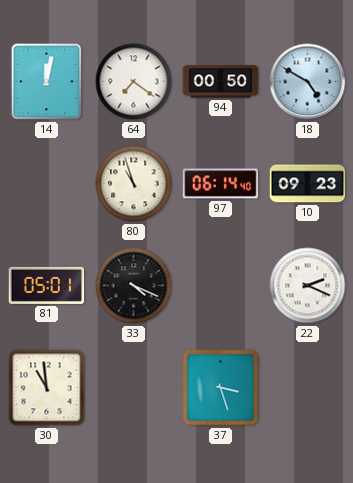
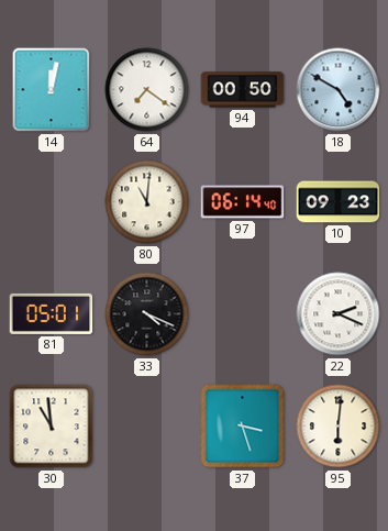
80: 10:57 -> 11:01 (147, 202)
95: none -> 6:01 (339, 427)
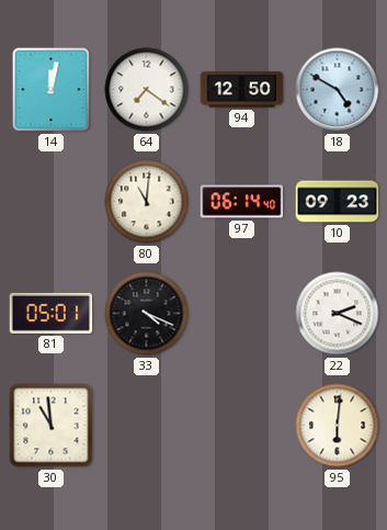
94: 00:50 -> 12:50 (242, 90)
37: 3:27 -> none (243, 427)
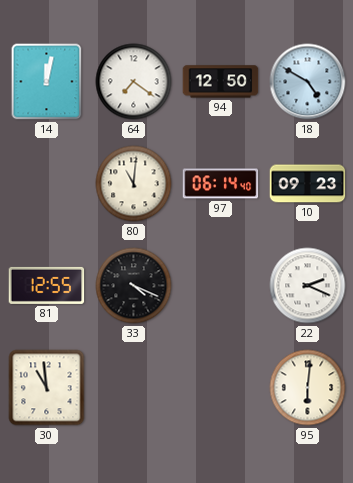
81: 05:01 -> 12:55 (47, 285)
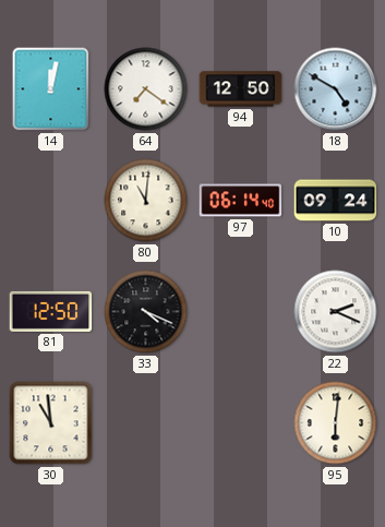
10: 09:23 -> 09:24 (336, 201)
81: 12:55 -> 12:50 (51, 311)
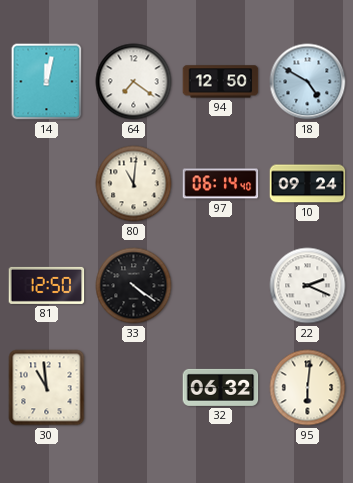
33: 4:19 -> 4:21 (134, 286)
32: none -> 06:32 (221, 387)
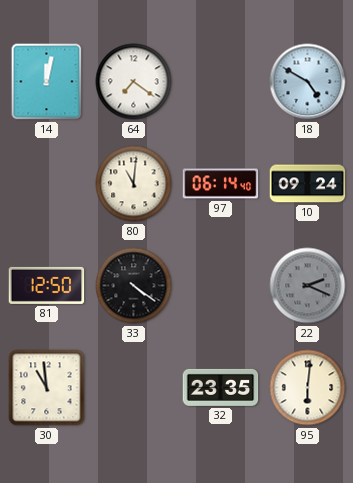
94: 12:50 -> none (221, 82)
22 dial: white -> grey (308, 286)
32: 06:32 -> 23:35 (221, 387)
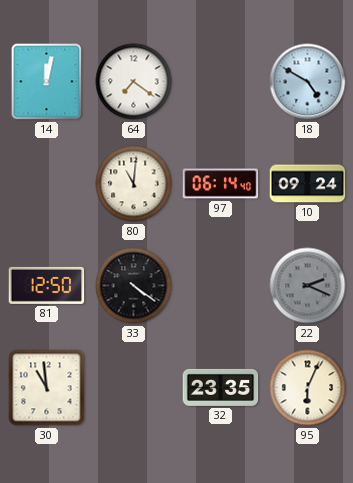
95: 6:01 -> 6:04 (308, 388)
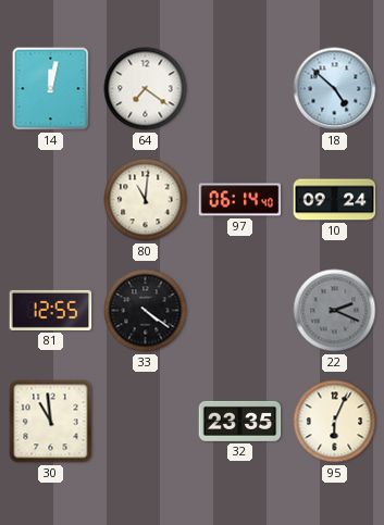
18: 4:50 -> 4:52 (335, 89)
81: 12:50 -> 12:55 (51, 310)
